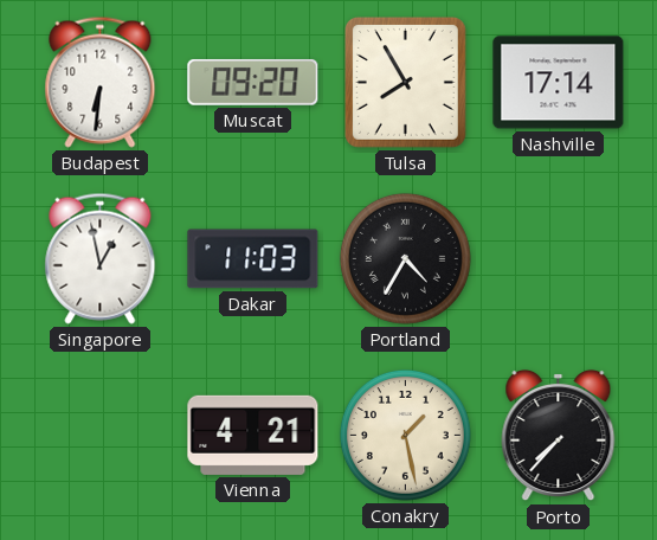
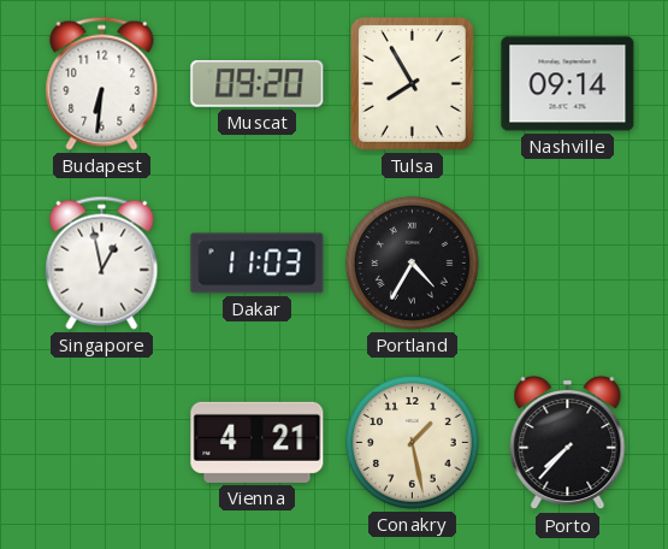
Nashville: 17:14 -> 09:14 (568, 84)
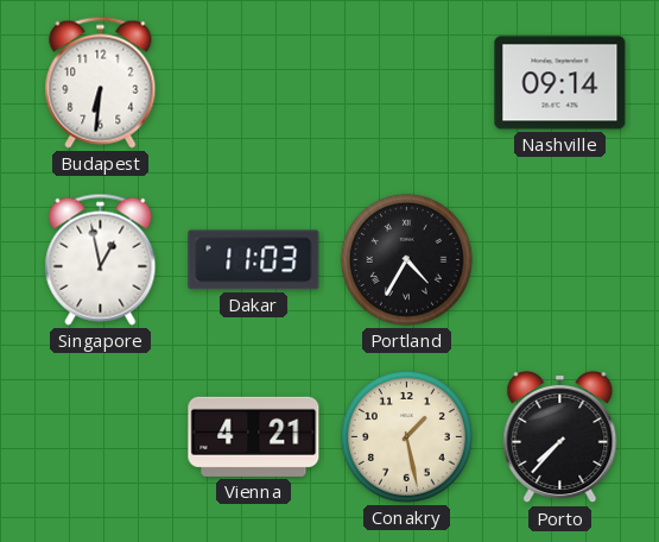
Muscat: 09:20 -> none (258, 84)
Tulsa: 7:55 -> none (412, 83)
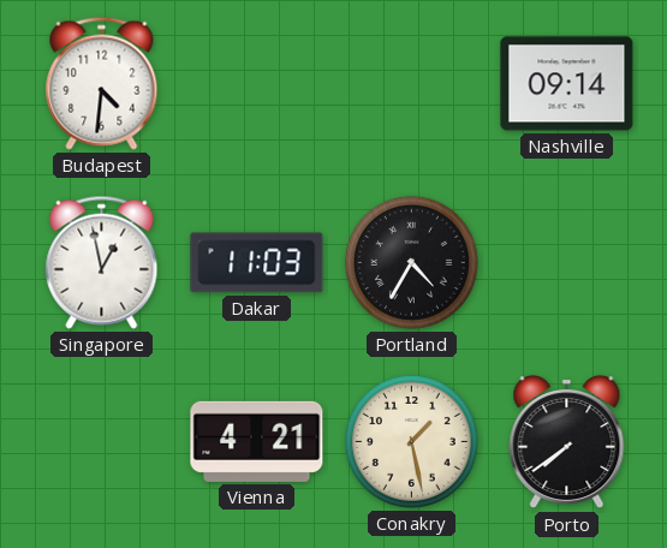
Budapest: 6:31 -> 4:31 (102, 83)
Porto: 7:37 -> 7:39 (567, 442)
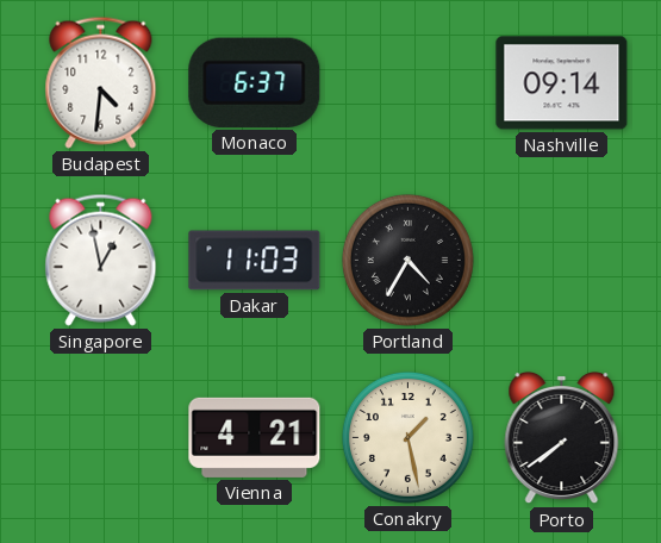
Monaco: none -> 6:37 (255, 82)
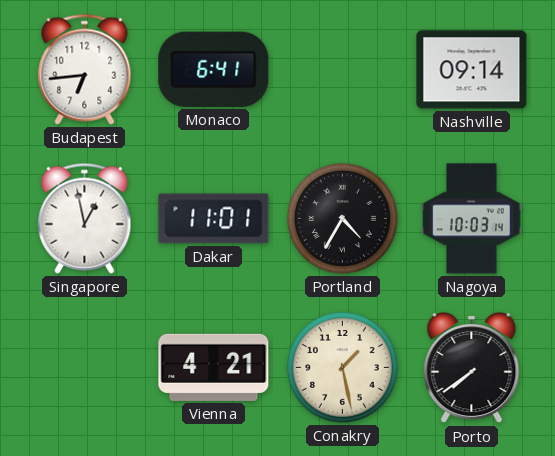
Budapest: 4:31 -> 6:44 (85, 69)
Monaco: 6:37 -> 6:41 (214, 69)
Dakar: 11:03 -> 11:01 (214, 219)
Nagoya: none -> 10:03 (472, 219)
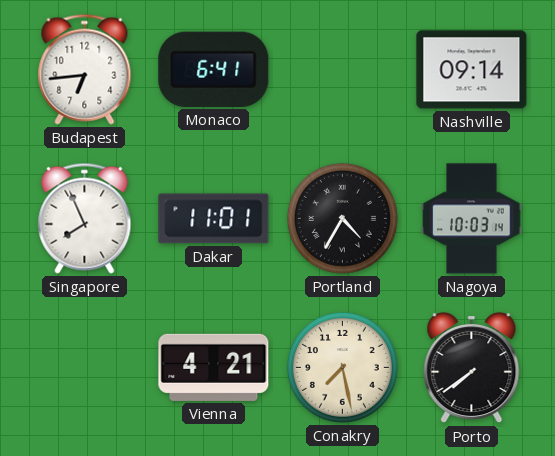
Singapore: 12:58 -> 7:56 (85, 218)
Conakry: 1:28 -> 7:28 (342, 367)
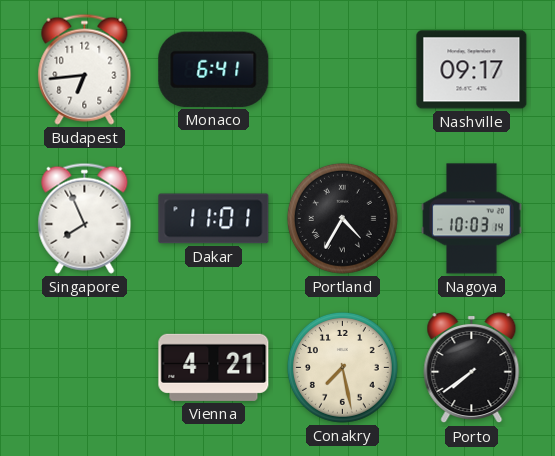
Nashville: 09:14 -> 09:17 (472, 70)
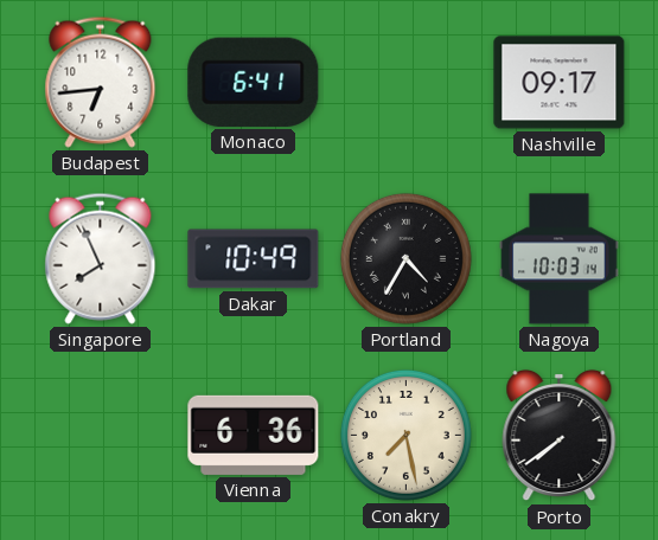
Dakar: 11:01 -> 10:49 (254, 259)
Vienna: 4:21 -> 6:36 (254, 435)
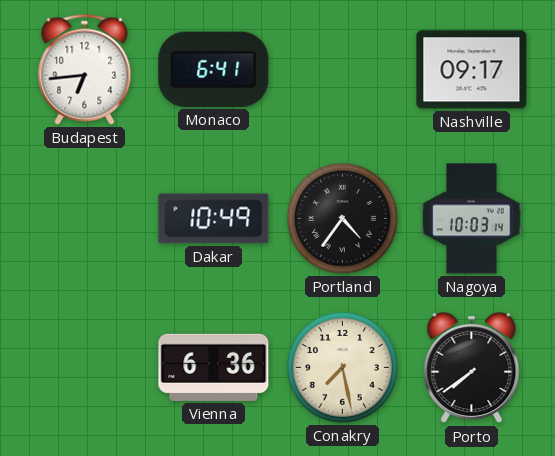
Singapore: 7:56 -> none (101, 258)
Portland: 4:35 -> 4:36 (342, 218)
